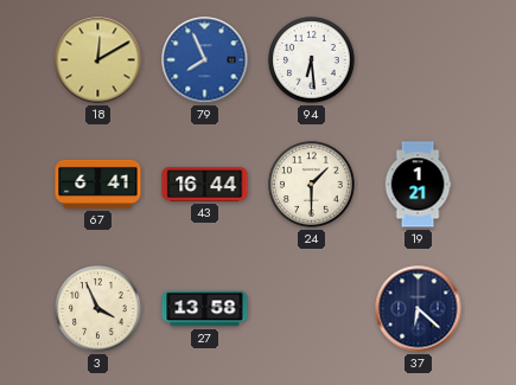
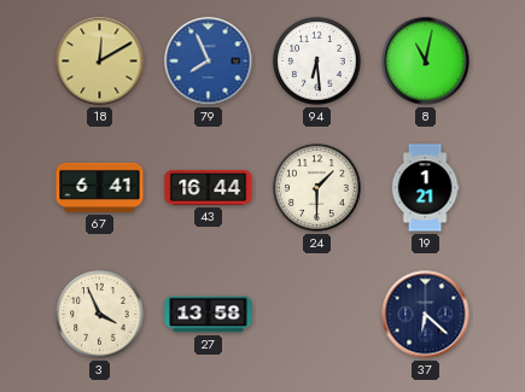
8: none -> 11:02 (426, 62)
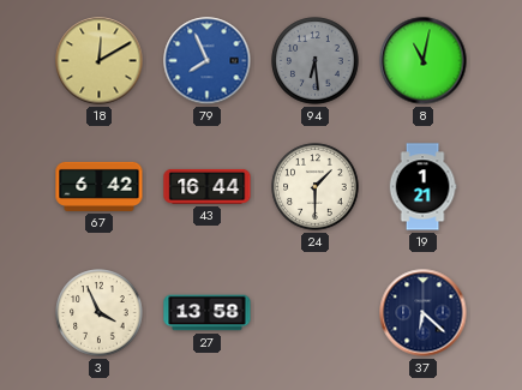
94 dial: white -> grey (316, 61)
67: 6:41 -> 6:42 (100, 186)
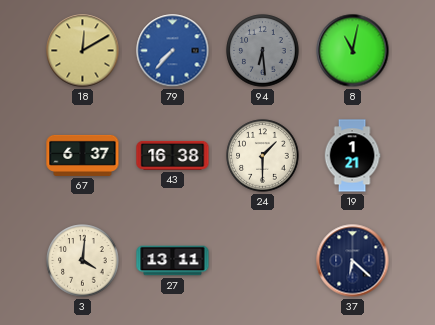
79: 7:56 -> 7:37 (173, 51)
67: 6:42 -> 6:37 (83, 155)
43: 16:44 -> 16:38 (173, 155)
3: 3:56 -> 4:01 (83, 261)
27: 13:58 -> 13:11 (173, 261)
